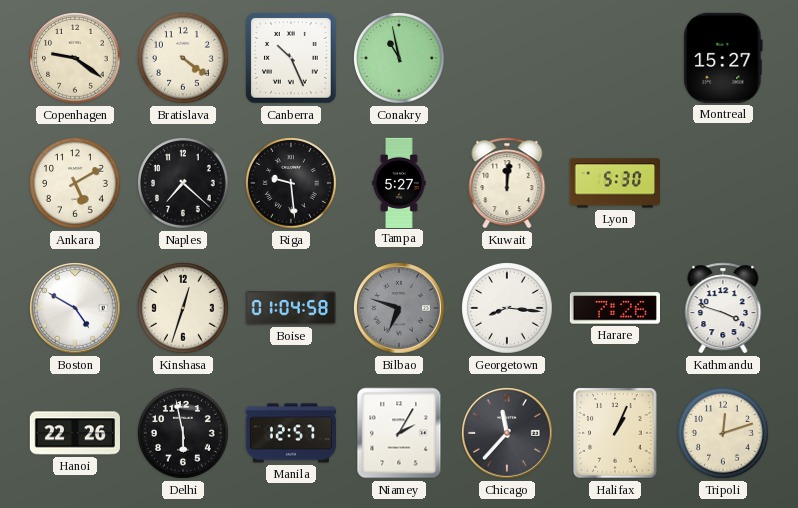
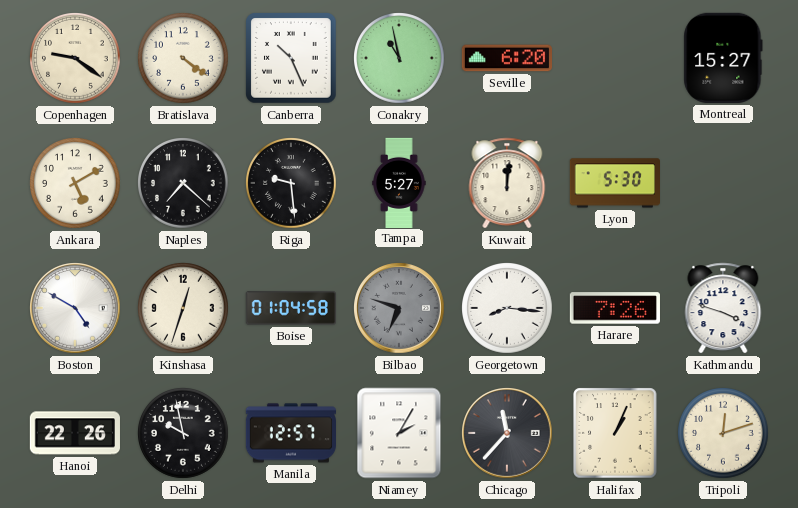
Seville: none -> 6:20 (506, 58)
Delhi: 5:58 -> 9:58 (184, 434)
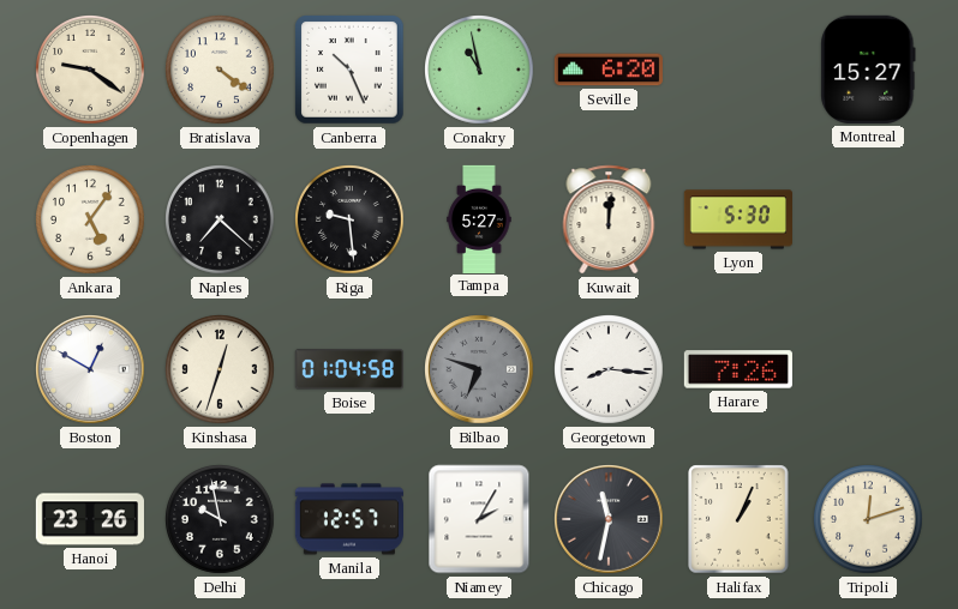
Ankara: 5:10 -> 5:06 (91, 221)
Boston: 4:50 -> 12:50 (91, 370)
Kathmandu: 3:48 -> none (723, 308)
Hanoi: 22:26 -> 23:26 (90, 519)
Chicago: 11:37 -> 11:32 (610, 520)
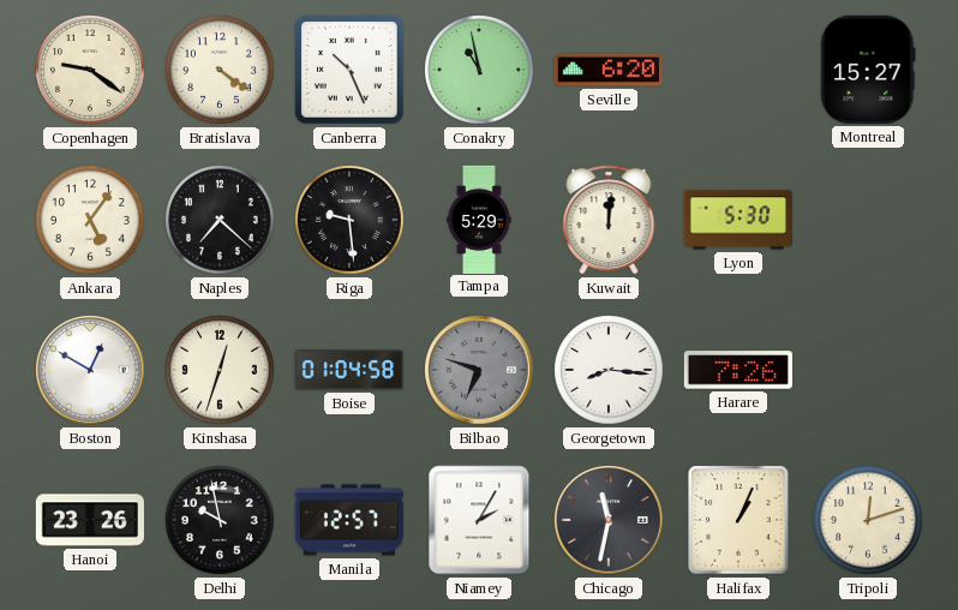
Tampa: 5:27 -> 5:29 (479, 219)
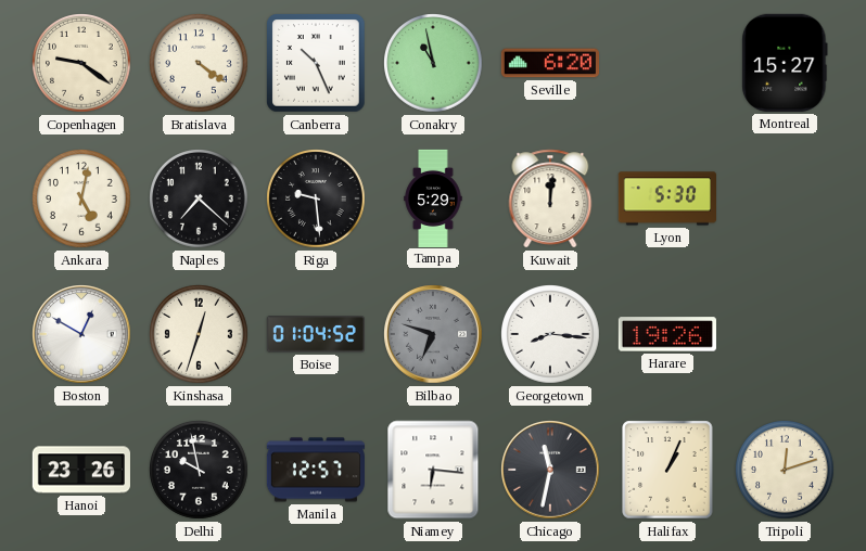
Ankara: 5:06 -> 5:02 (82, 200)
Boise: 01:04:58 -> 01:04:52 (315, 334)
Harare: 7:26 -> 19:26 (667, 334)
Niamey: 2:05 -> 6:16 (433, 470)
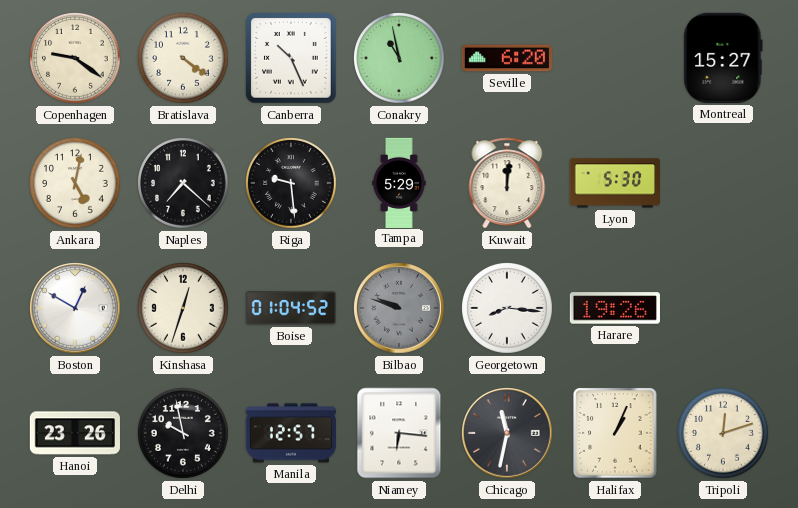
Bilbao: 6:48 -> 9:48 (400, 309)
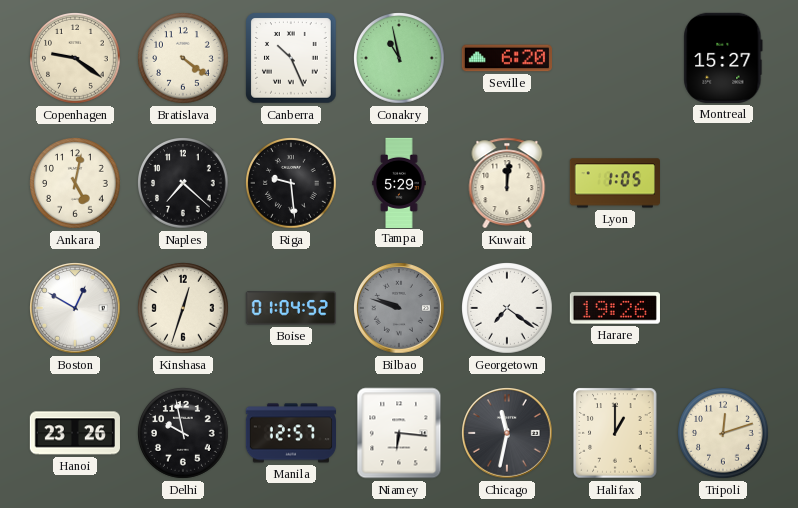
Lyon: 5:30 -> 1:05 (614, 183)
Georgetown: 8:16 -> 7:21 (508, 309)
Halifax: 1:04 -> 1:00 (615, 433)
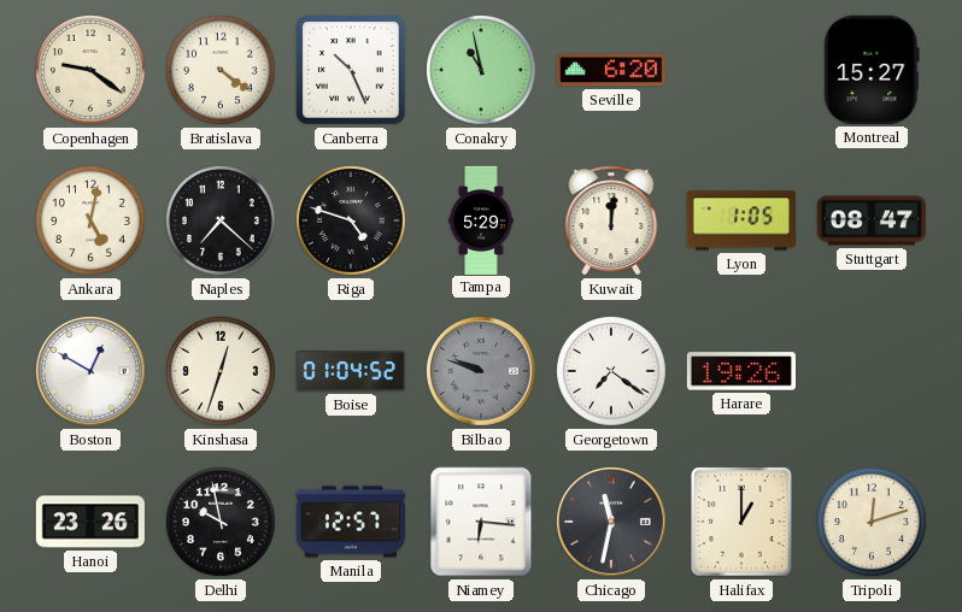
Riga: 9:29 -> 4:48 (352, 222)
Stuttgart: none -> 08:47 (870, 220)
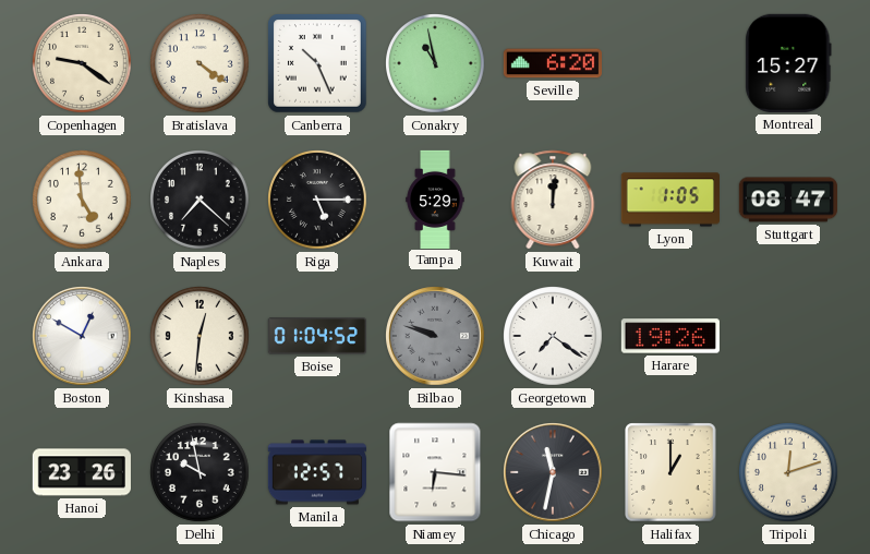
Ankara: 5:02 -> 4:59 (83, 201)
Riga: 4:48 -> 5:15 (318, 201)
Kinshasa: 12:33 -> 12:31 (201, 337)
